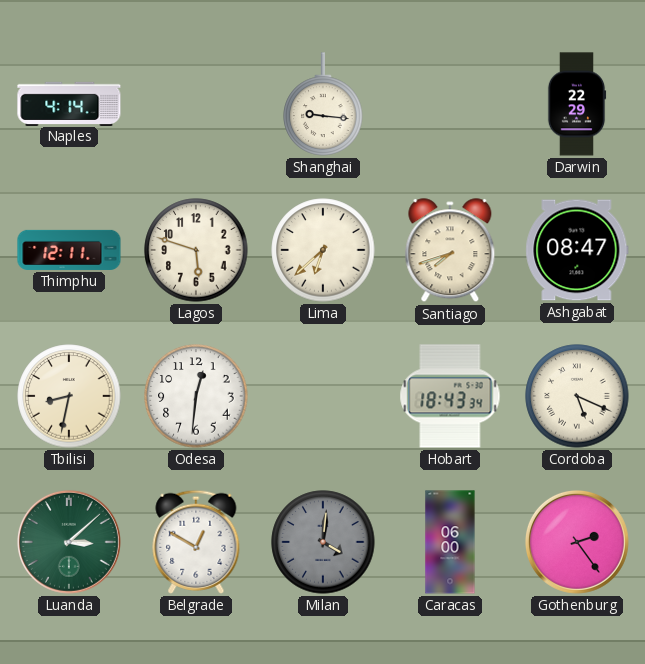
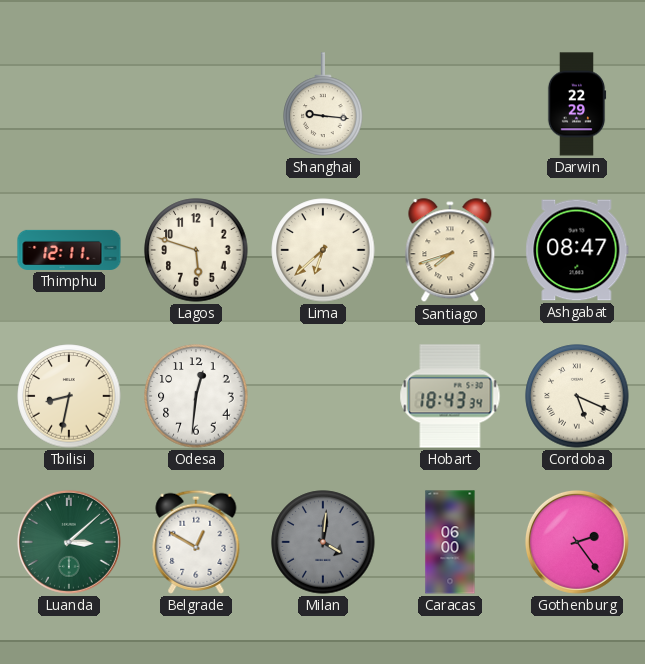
Naples: 4:14 -> none (69, 103)
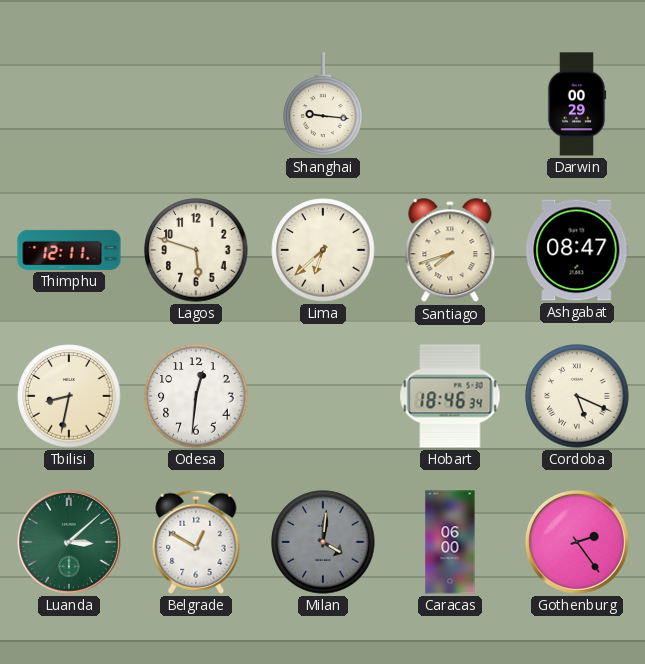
Darwin: 22:29 -> 00:29 (577, 104)
Hobart: 18:43 -> 18:46 (450, 396)
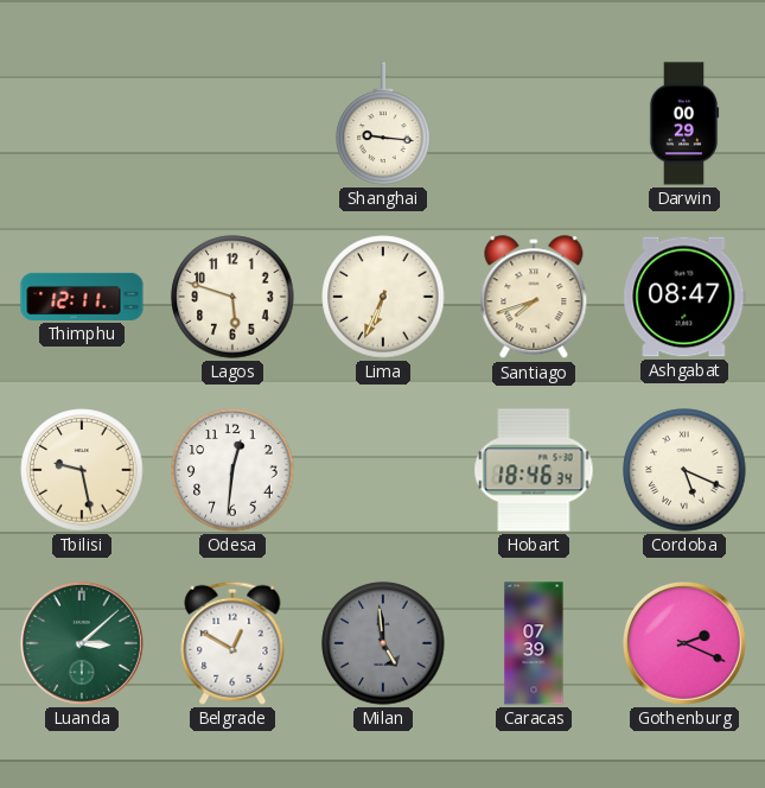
Lima: 6:38 -> 6:34 (383, 297)
Tbilisi: 8:32 -> 9:28 (82, 470)
Milan: 4:01 -> 4:59 (383, 643)
Caracas: 06:00 -> 07:39 (534, 643)
Gothenburg: 2:24 -> 2:19 (684, 643)
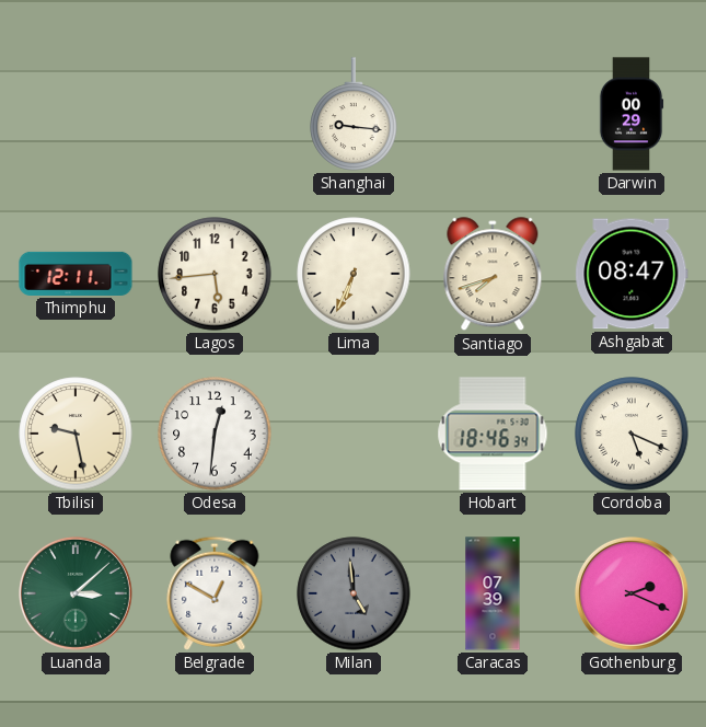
Lagos: 5:48 -> 5:44 (215, 274)
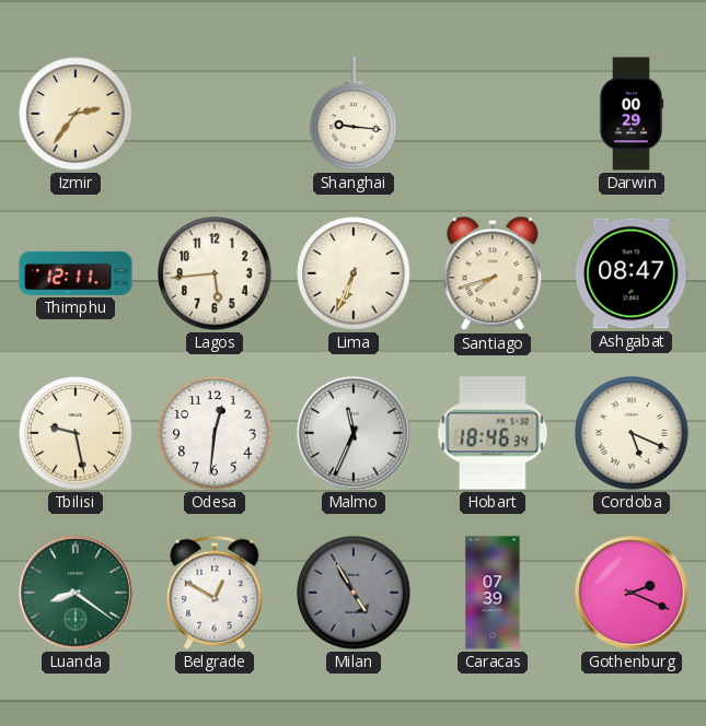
Izmir: none -> 2:36 (76, 114)
Malmo: none -> 11:34 (354, 433)
Luanda: 3:08 -> 8:21 (76, 593)
Milan: 4:59 -> 4:55 (354, 593)
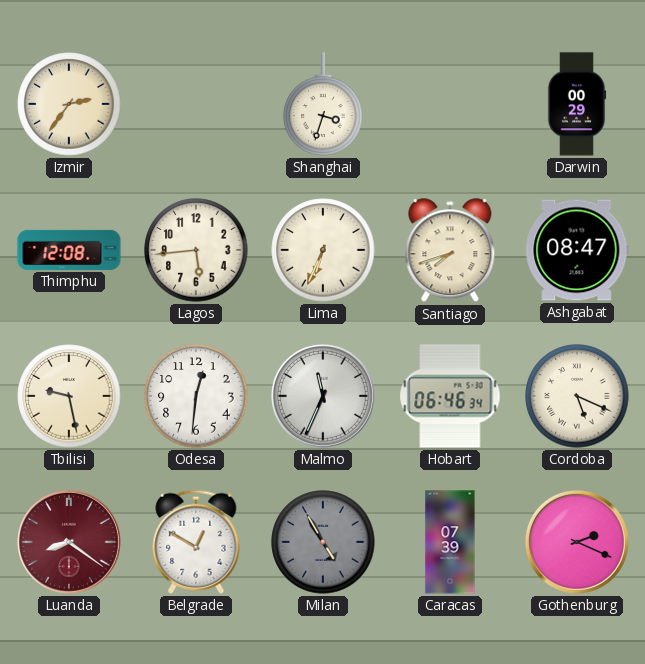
Shanghai: 9:16 -> 3:33 (323, 104)
Thimphu: 12:11 -> 12:08 (69, 250)
Hobart: 18:46 -> 06:46 (450, 396)
Luanda dial: green -> burgundy (69, 542)
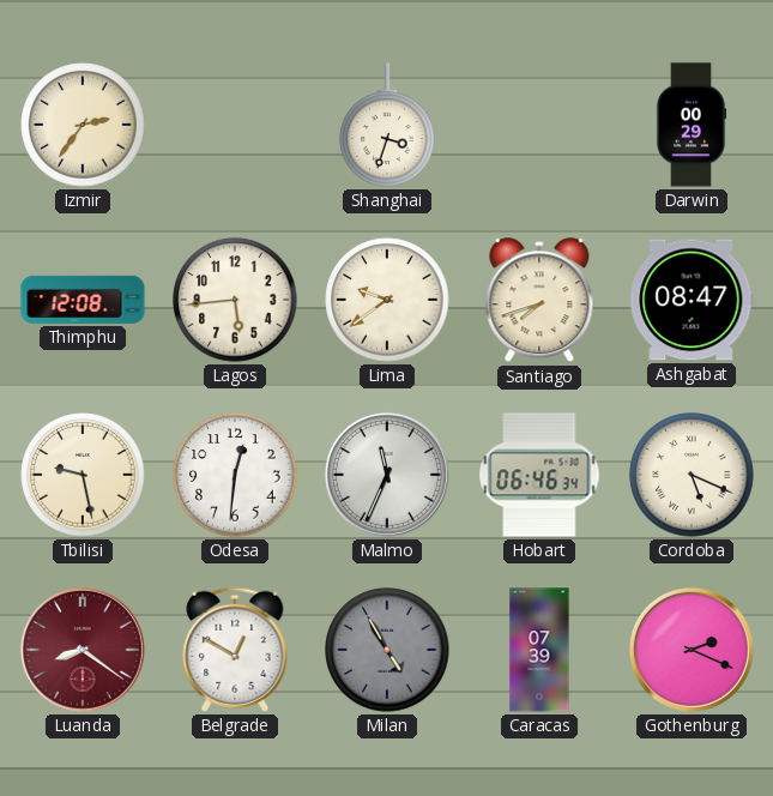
Lima: 6:34 -> 9:39 (387, 300)
